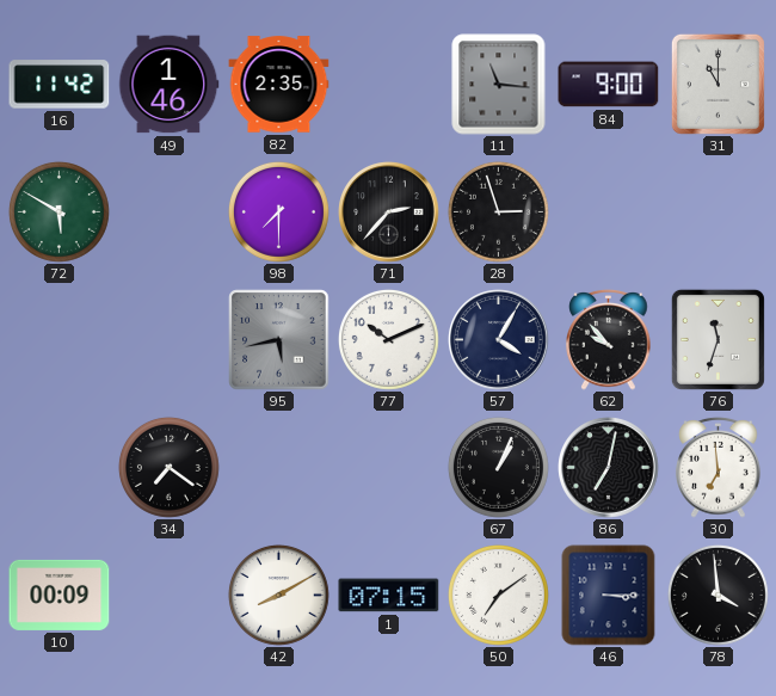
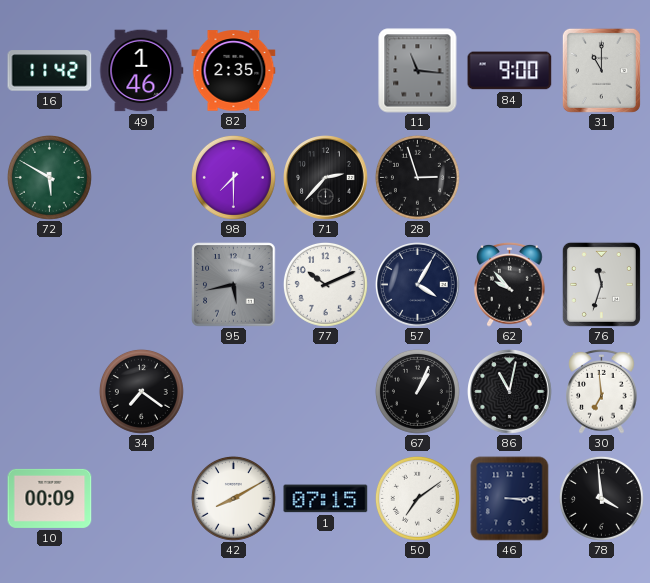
86: 7:02 -> 11:02 (510, 392)
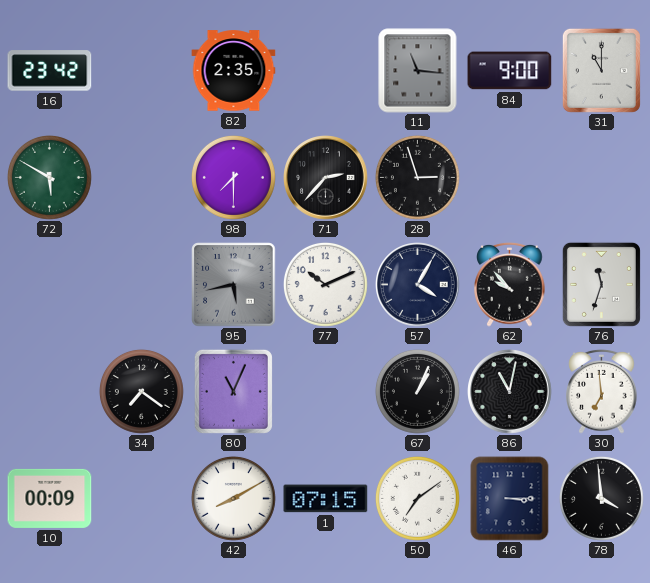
16: 11:42 -> 23:42 (50, 71)
49: 1:46 -> none (142, 71)
80: none -> 11:04 (233, 391)
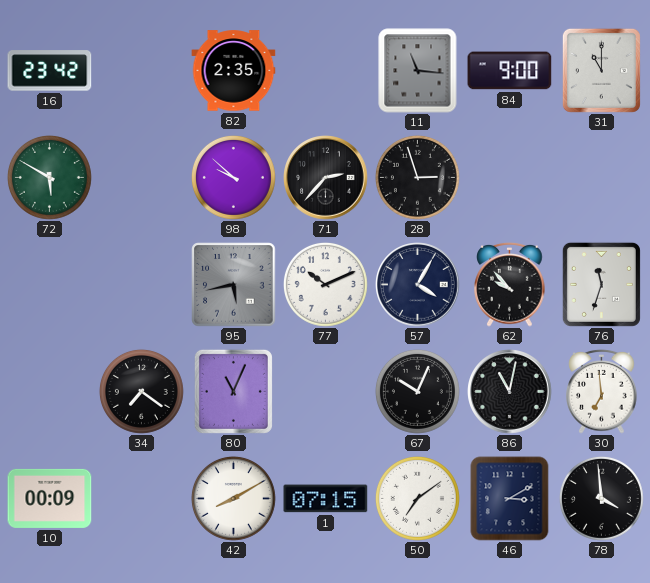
98: 7:30 -> 9:52 (233, 177)
67: 1:04 -> 10:04 (417, 391)
46: 3:15 -> 3:10 (510, 499)
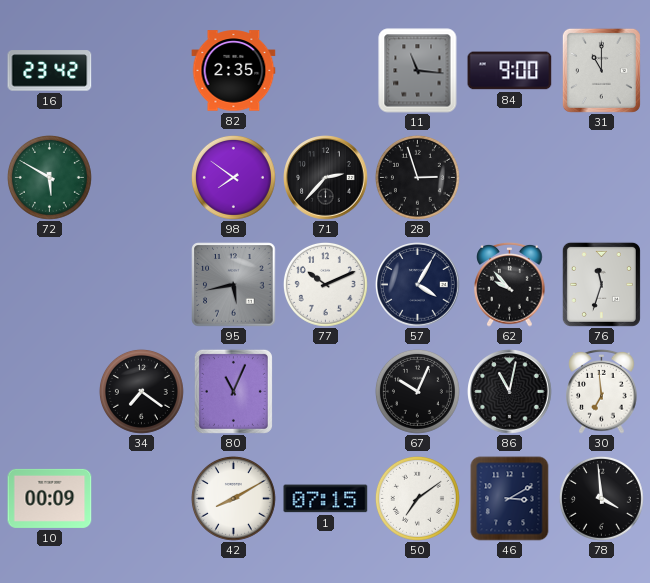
98: 9:52 -> 7:51 (233, 177)
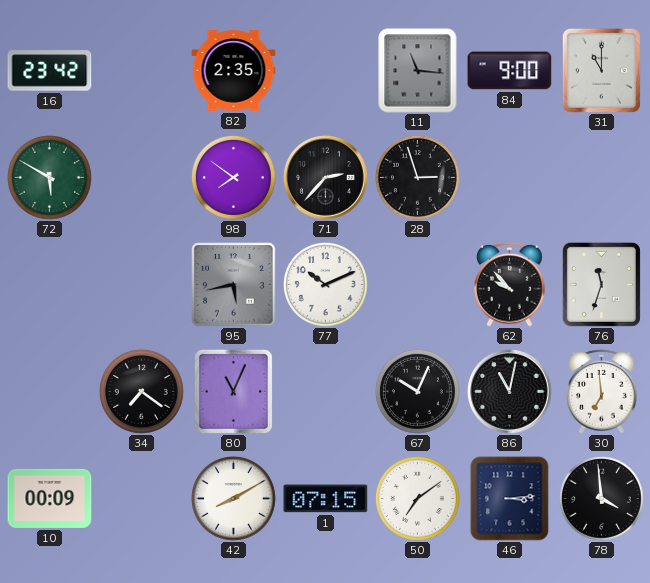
57: 4:05 -> none (418, 285)
46: 3:10 -> 3:14 (510, 499)
